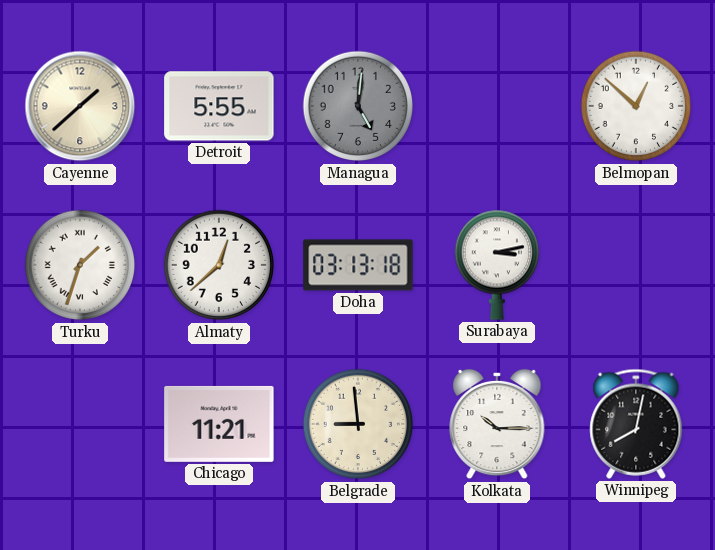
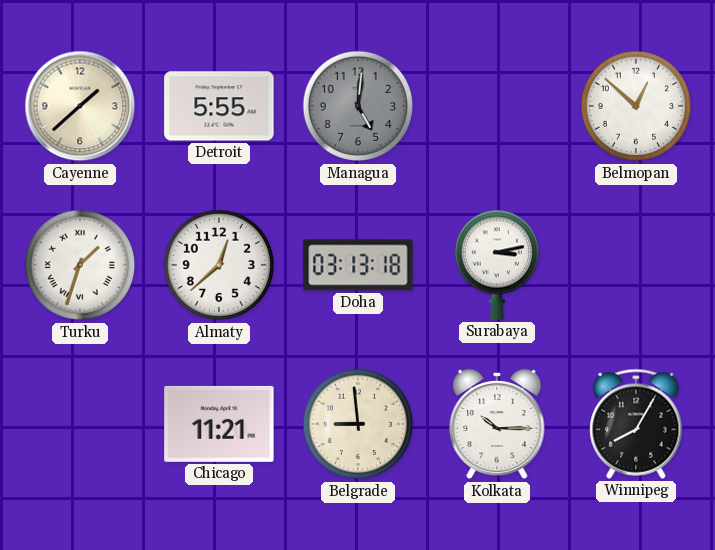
Winnipeg: 8:02 -> 8:05 (636, 424)
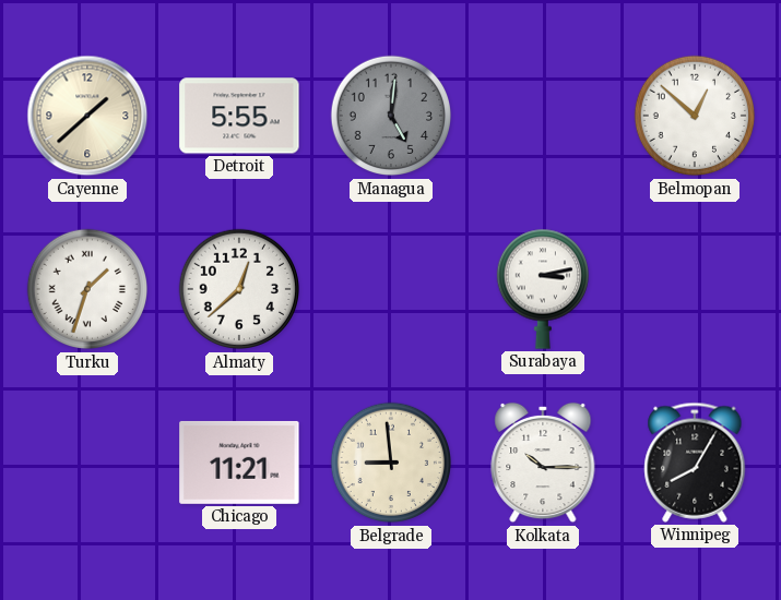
Doha: 03:13 -> none (358, 265)
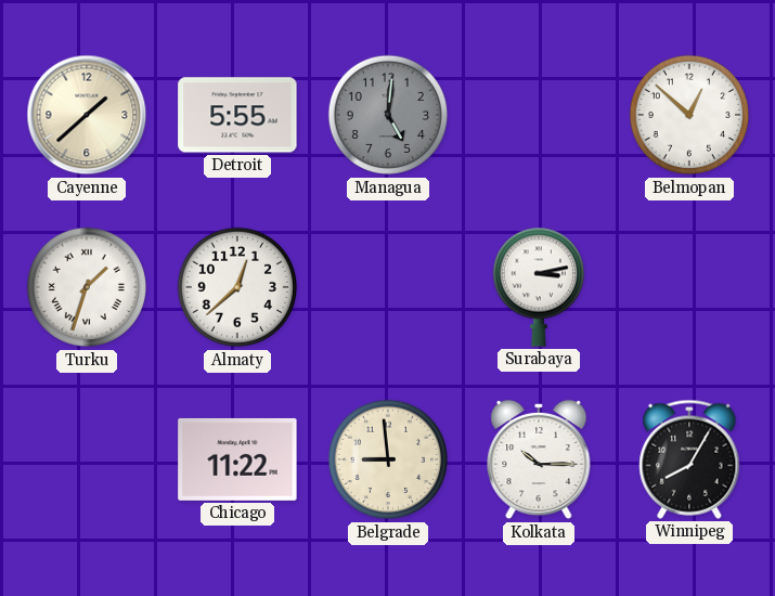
Chicago: 11:21 -> 11:22 (237, 459)
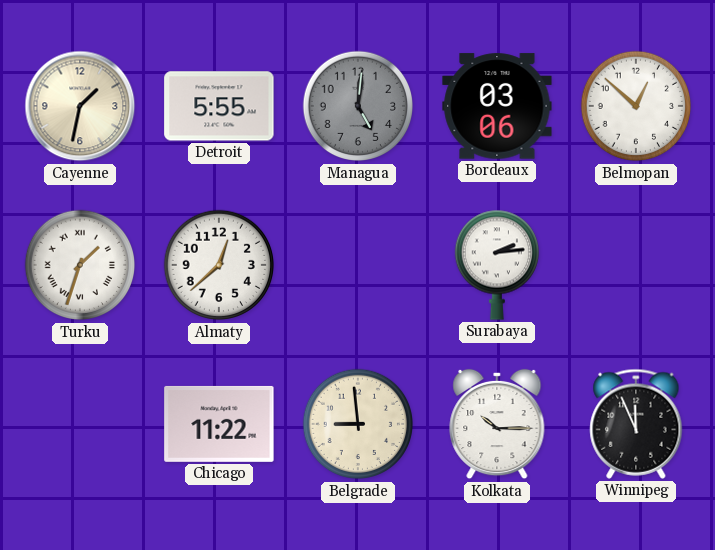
Cayenne: 1:38 -> 1:32 (80, 106)
Bordeaux: none -> 03:06 (497, 106)
Surabaya: 3:13 -> 2:14 (496, 265)
Winnipeg: 8:05 -> 11:56 (636, 424)
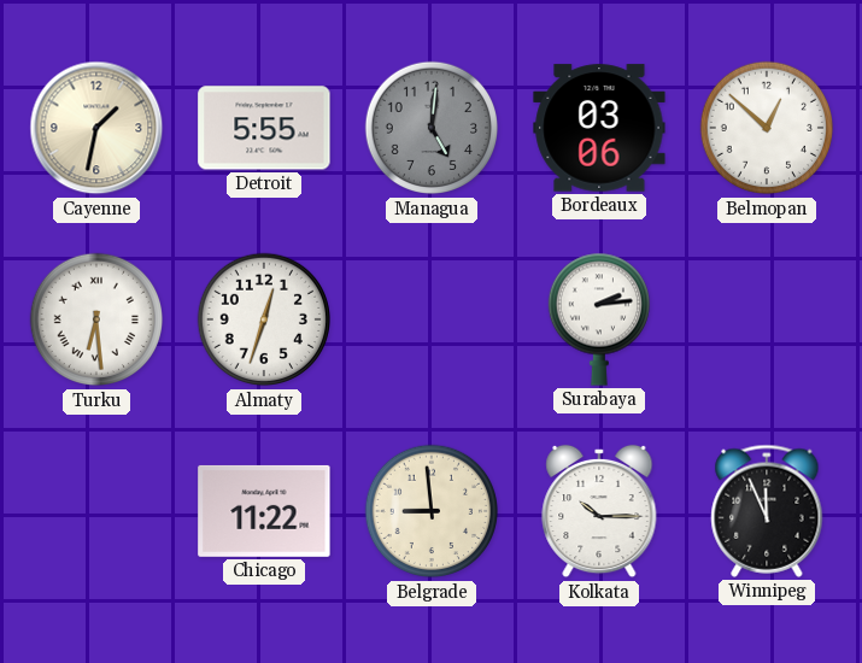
Turku: 1:33 -> 6:29 (96, 319)
Almaty: 12:38 -> 12:33 (264, 319)
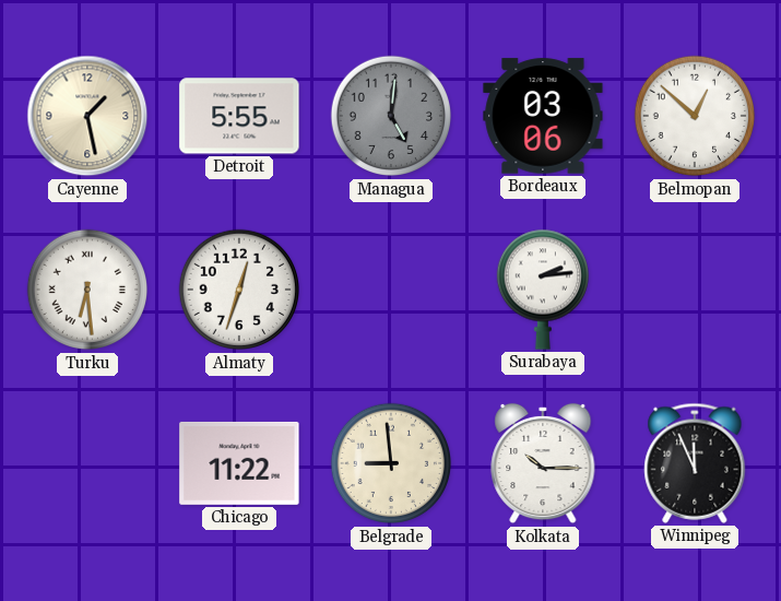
Cayenne: 1:32 -> 1:28 (87, 116)
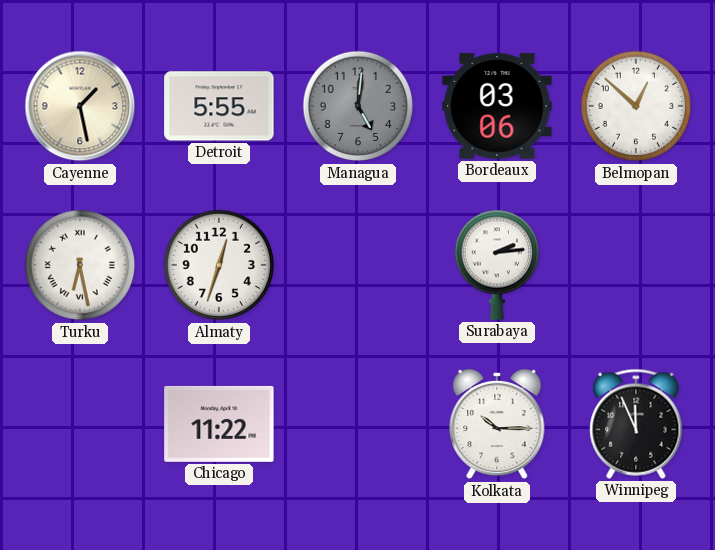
Turku: 6:29 -> 6:28 (80, 265)
Belgrade: 8:59 -> none (391, 463)
